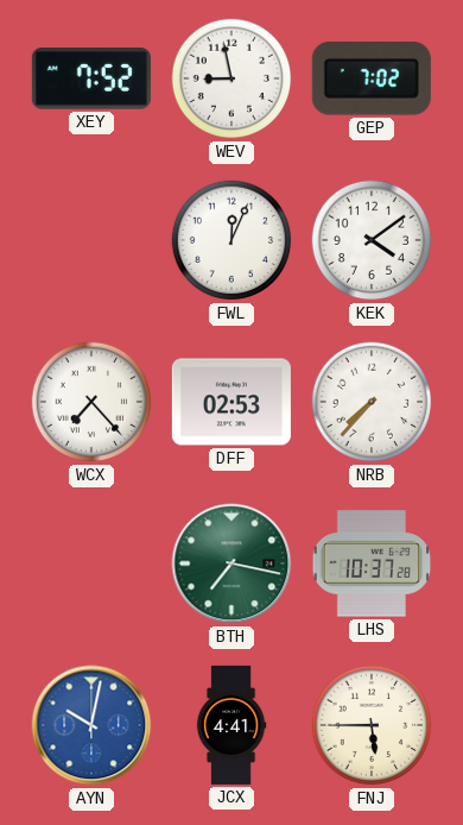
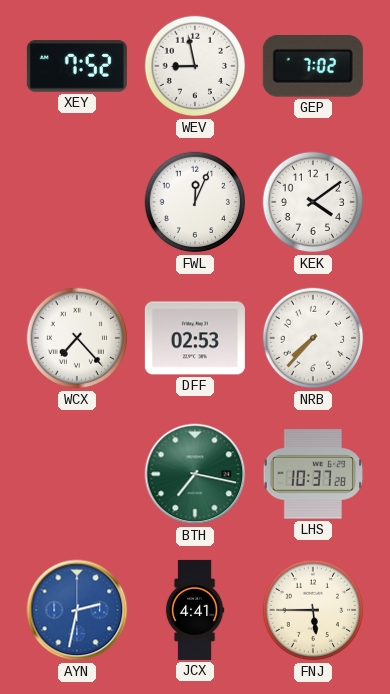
AYN: 10:02 -> 2:32 (77, 610)
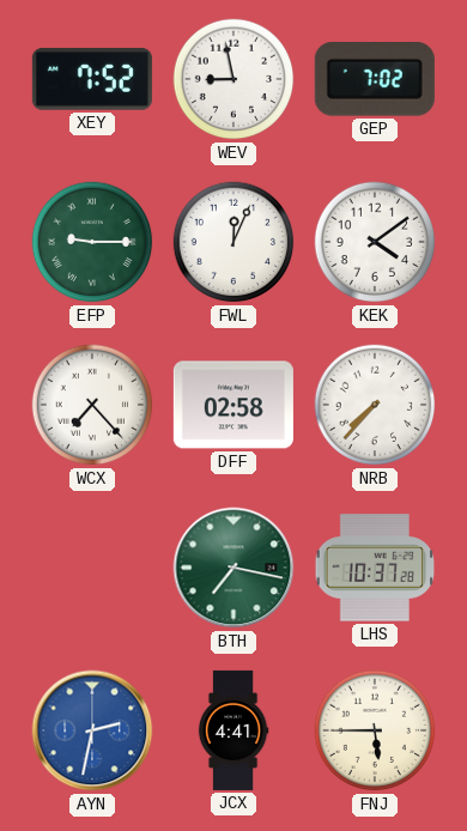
EFP: none -> 9:15 (92, 242)
DFF: 02:53 -> 02:58 (233, 405)
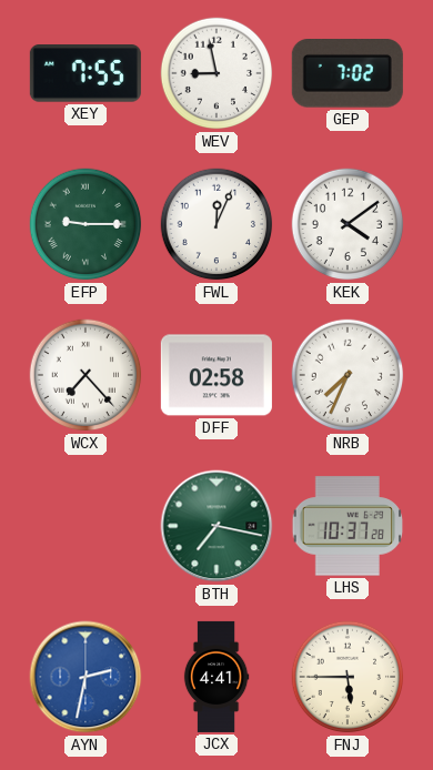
XEY: 7:52 -> 7:55 (85, 73)
NRB: 7:37 -> 7:34 (348, 375)
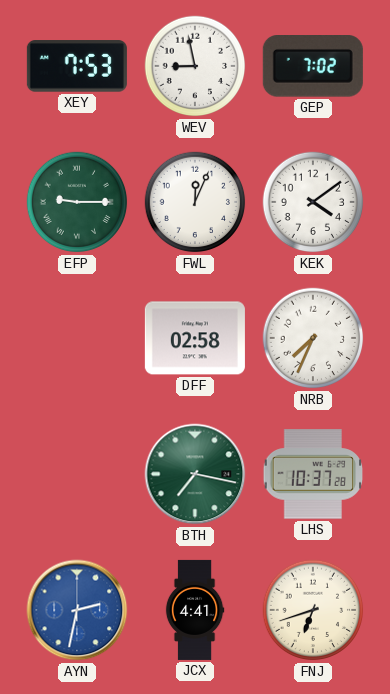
XEY: 7:55 -> 7:53 (77, 66)
WCX: 7:23 -> none (85, 375)
FNJ: 5:45 -> 6:42 (313, 610)
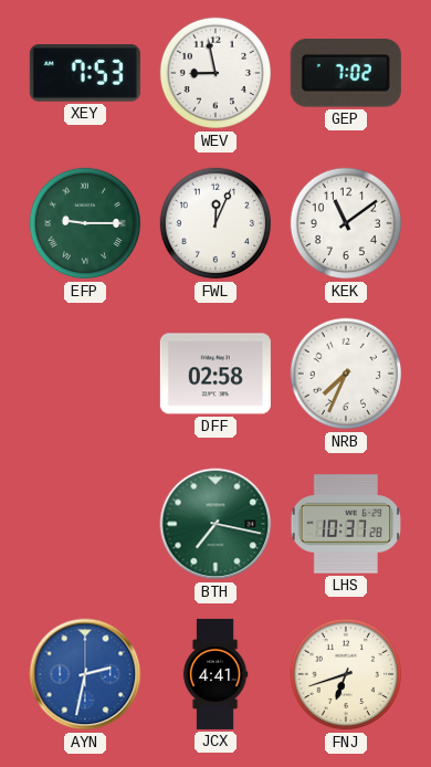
KEK: 4:09 -> 11:09 (346, 223)
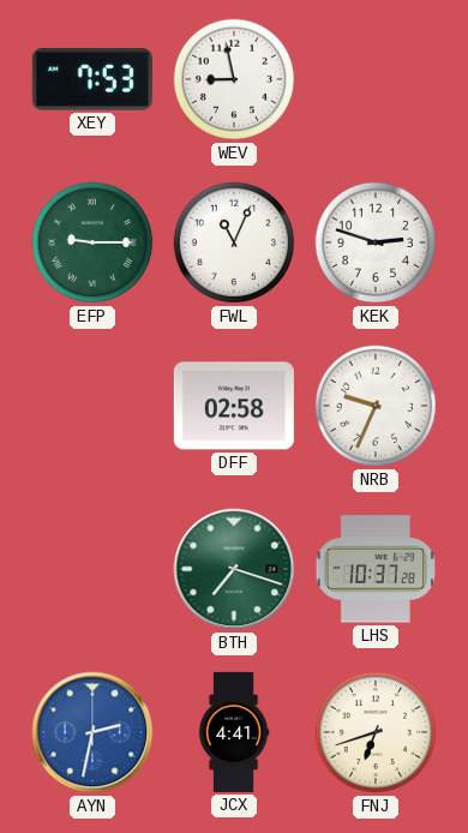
GEP: 7:02 -> none (346, 74)
FWL: 12:04 -> 11:04 (234, 242)
KEK: 11:09 -> 2:48 (376, 242)
NRB: 7:34 -> 9:34 (376, 406)
BTH: 7:17 -> 7:18 (234, 569)
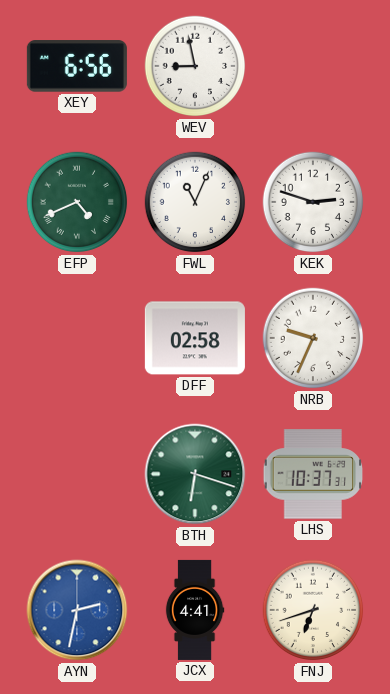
XEY: 7:53 -> 6:56 (77, 66)
EFP: 9:15 -> 4:41 (77, 202)
BTH: 7:18 -> 6:18 (195, 474)
LHS: 10:37:28 -> 10:37:31 (313, 474)
